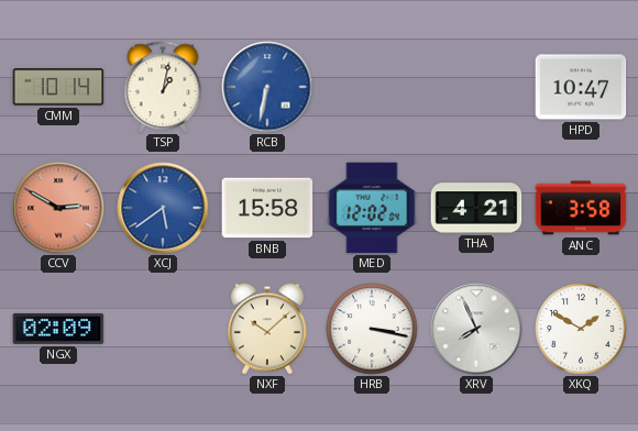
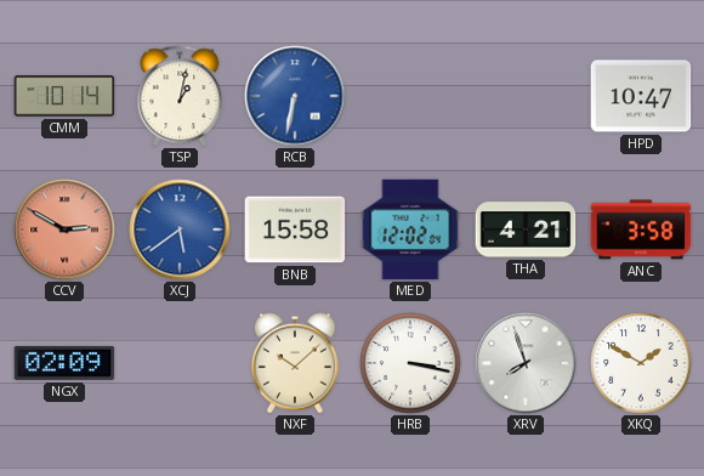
XRV: 7:56 -> 7:57 (526, 363)
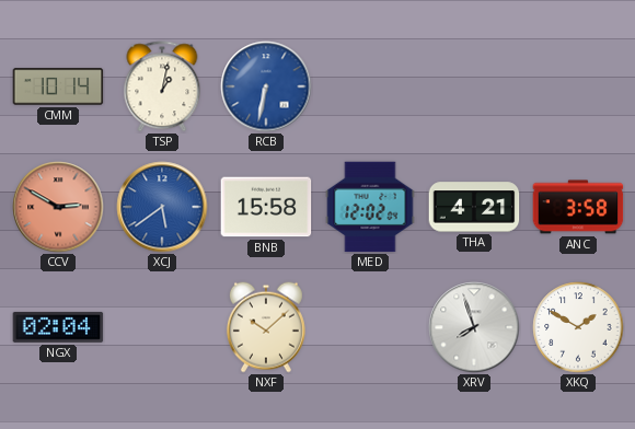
HPD: 10:47 -> none (641, 96)
NGX: 02:09 -> 02:04 (58, 327)
HRB: 3:17 -> none (410, 363)
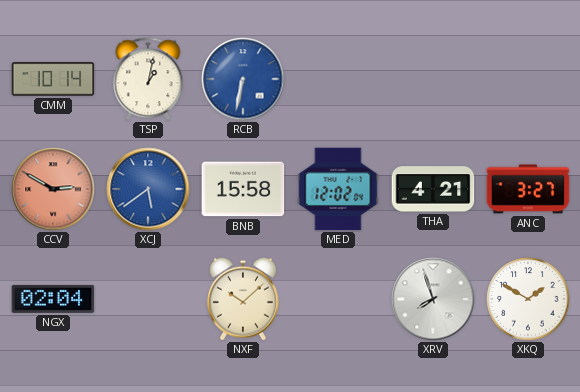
ANC: 3:58 -> 3:27 (528, 189)
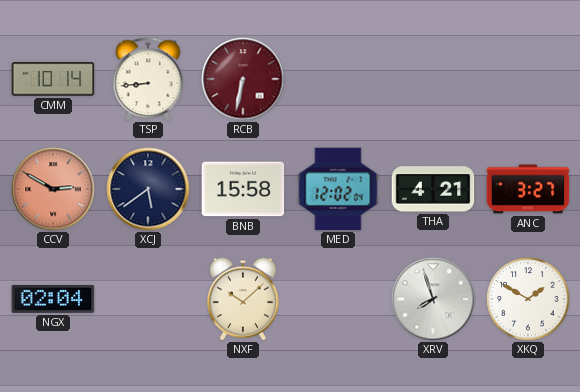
TSP: 1:02 -> 8:44 (148, 79)
RCB dial: blue -> burgundy (243, 79)
XCJ dial: blue -> navy (148, 189)
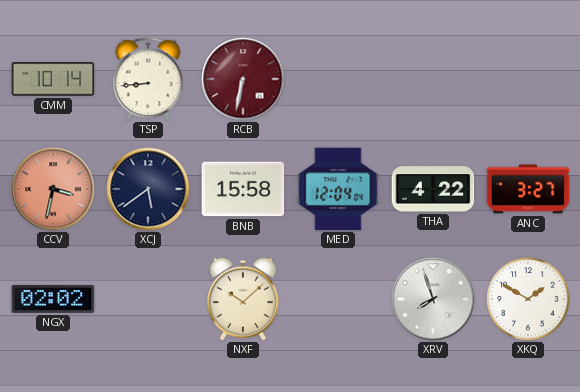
CCV: 2:50 -> 3:32 (53, 189)
MED: 12:02 -> 12:04 (338, 189)
THA: 4:21 -> 4:22 (433, 189)
NGX: 02:04 -> 02:02 (53, 299)
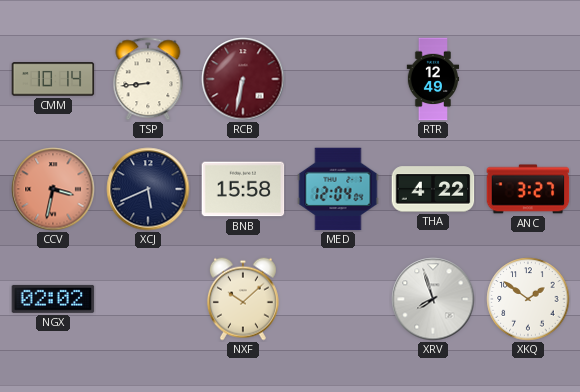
RTR: none -> 12:49 (433, 79)
XCJ: 5:39 -> 5:41 (148, 189)
XKQ: 1:50 -> 1:51 (528, 299)
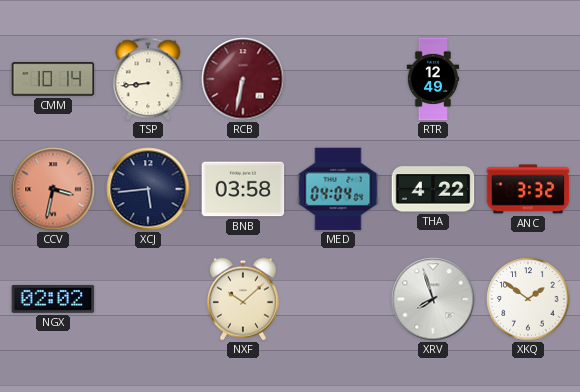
XCJ: 5:41 -> 5:44 (148, 189)
BNB: 15:58 -> 03:58 (243, 189)
MED: 12:04 -> 04:04 (338, 189)
ANC: 3:27 -> 3:32 (528, 189)
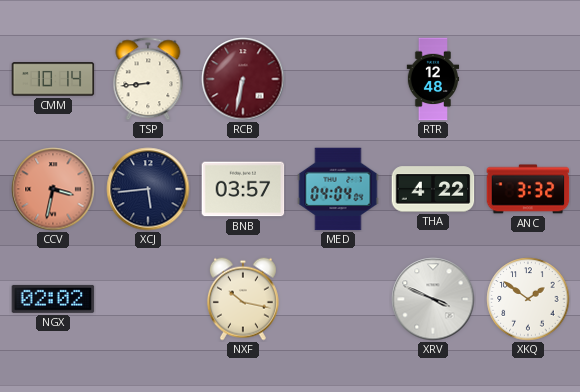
RTR: 12:49 -> 12:48 (433, 79)
BNB: 03:58 -> 03:57 (243, 189)
NXF: 10:08 -> 10:17 (243, 299)
XRV: 7:57 -> 3:49 (433, 299)
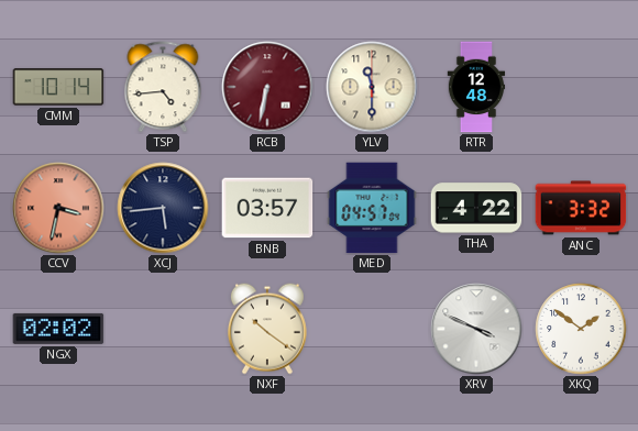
TSP: 8:44 -> 4:44 (163, 87)
YLV: none -> 11:30 (372, 87)
MED: 04:04 -> 04:57 (372, 208)
NXF: 10:17 -> 10:21 (267, 329)
